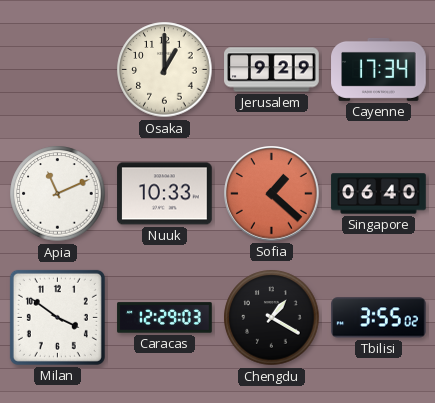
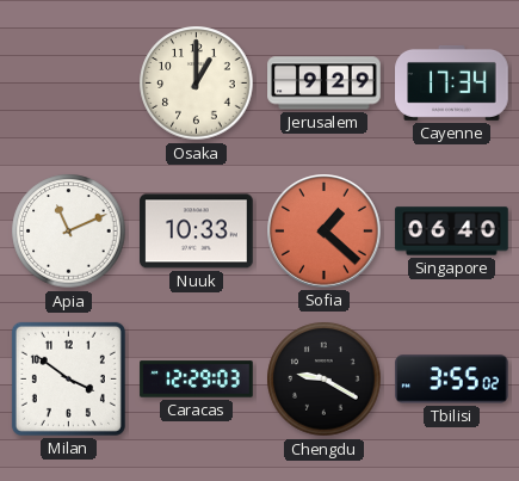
Chengdu: 1:20 -> 9:20 (325, 380)
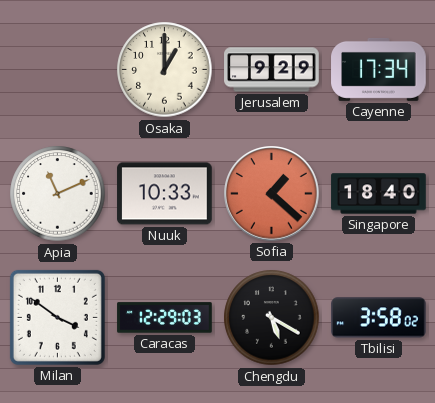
Singapore: 06:40 -> 18:40 (379, 194)
Chengdu: 9:20 -> 5:20 (272, 318)
Tbilisi: 3:55 -> 3:58 (379, 318)
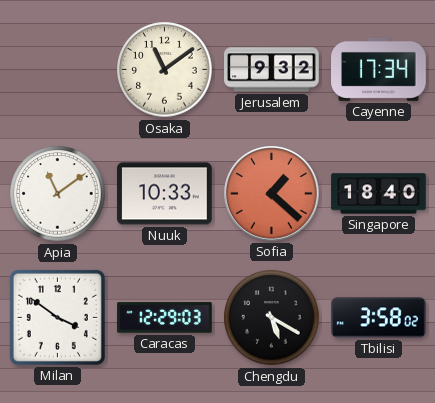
Osaka: 1:00 -> 11:09 (165, 70)
Jerusalem: 9:29 -> 9:32 (272, 70)
Apia: 11:11 -> 11:09 (58, 194)
